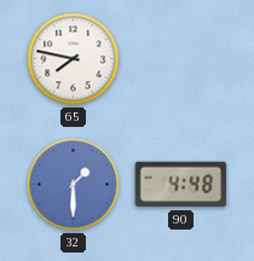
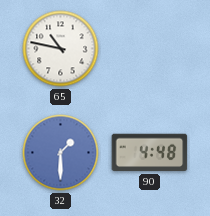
65: 7:47 -> 10:47 (61, 49)
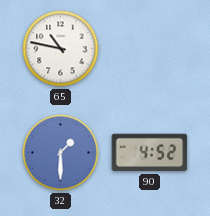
90: 4:48 -> 4:52 (150, 153)
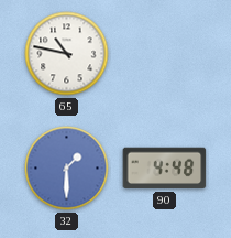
90: 4:52 -> 4:48 (165, 169)
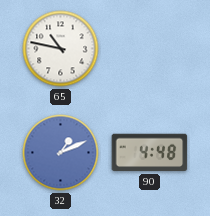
32: 1:30 -> 1:11 (61, 153)
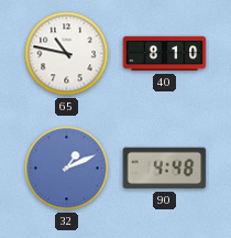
40: none -> 8:10 (165, 54)
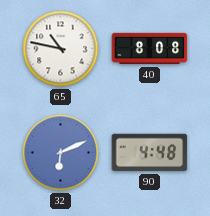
40: 8:10 -> 8:08 (150, 49)
32: 1:11 -> 6:11 (61, 153)
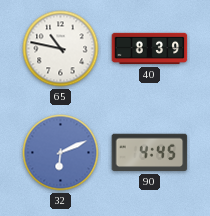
40: 8:08 -> 8:39 (150, 49)
90: 4:48 -> 4:45 (150, 153)
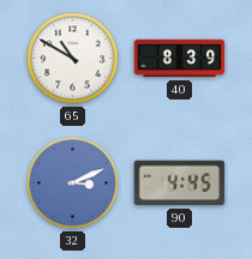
65: 10:47 -> 10:50 (73, 59)
32: 6:11 -> 3:11 (73, 183)
